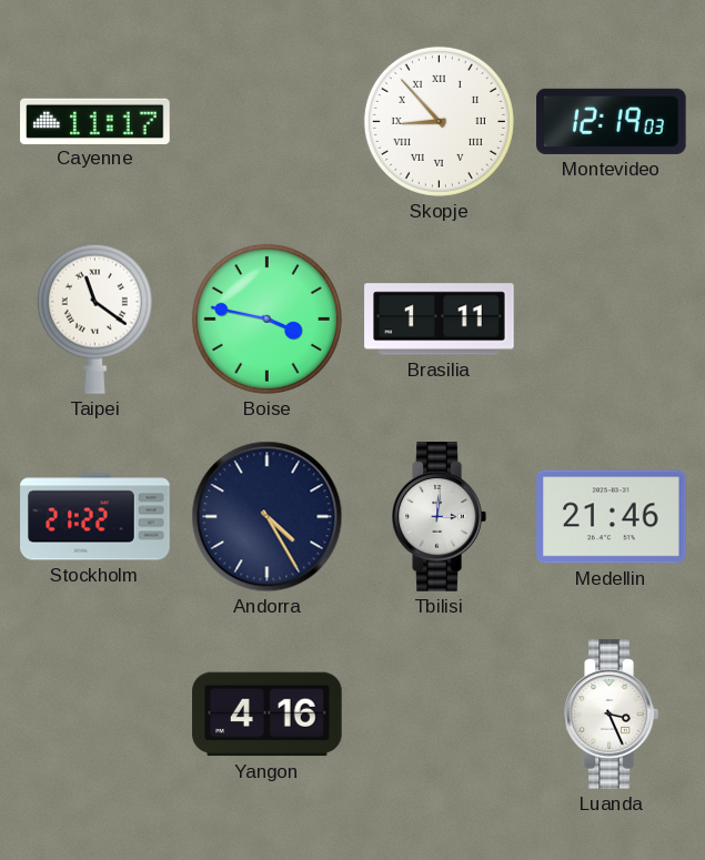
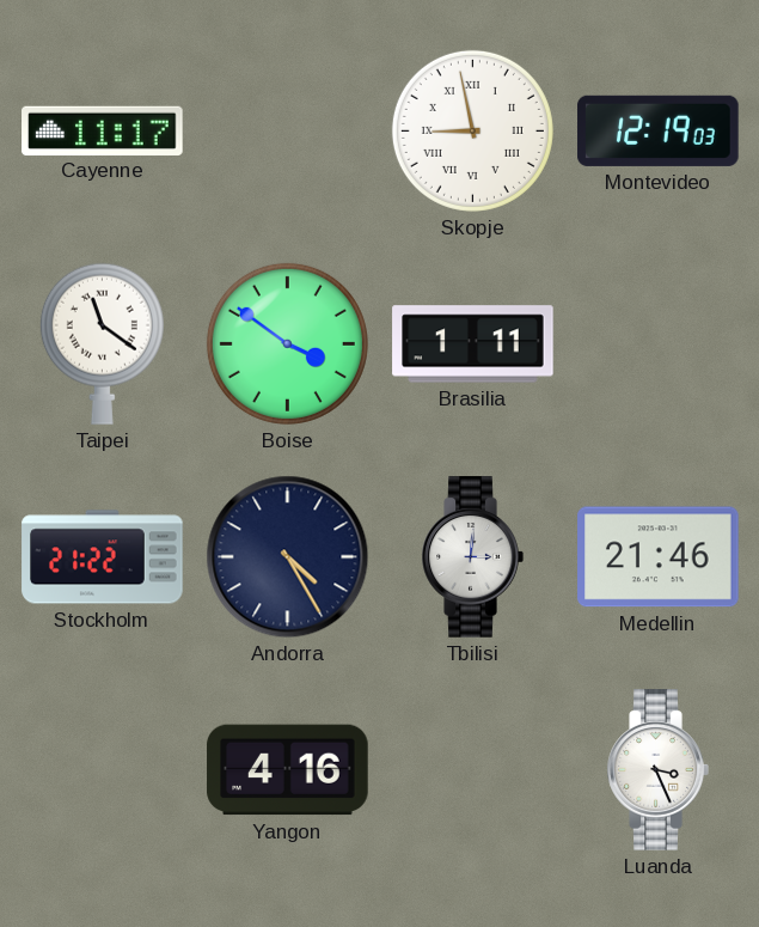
Skopje: 8:53 -> 8:58 (472, 130)
Boise: 3:47 -> 3:51 (287, 343)
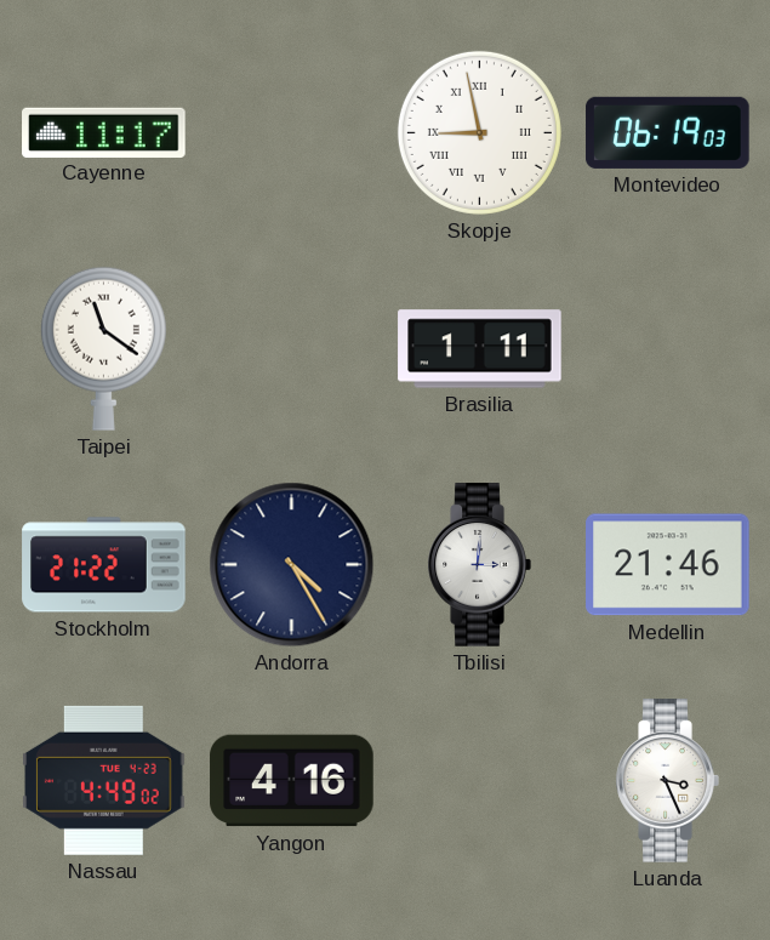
Montevideo: 12:19 -> 06:19 (668, 132)
Boise: 3:51 -> none (287, 343)
Nassau: none -> 4:49 (104, 780)
